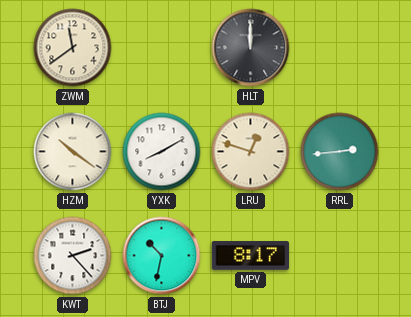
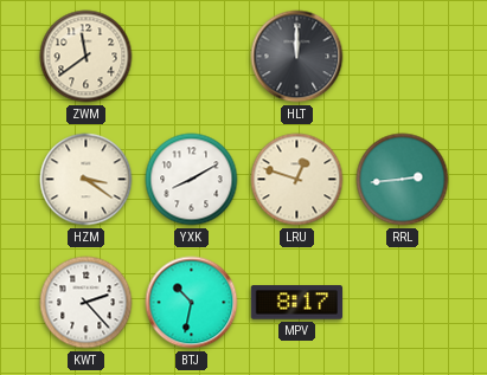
HZM: 10:21 -> 3:21 (86, 180)
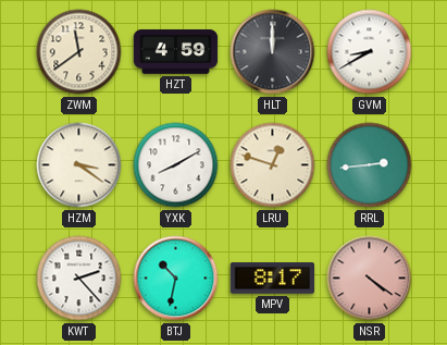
HZT: none -> 4:59 (176, 52)
GVM: none -> 8:40 (370, 52)
NSR: none -> 4:21 (370, 279)
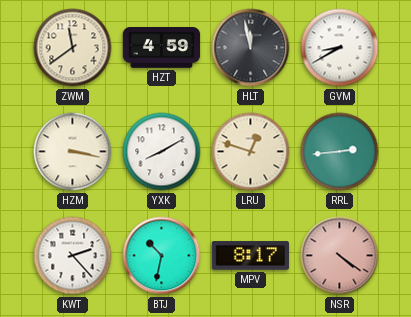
HLT: 12:00 -> 11:58 (251, 48)
HZM: 3:21 -> 3:17 (73, 152)
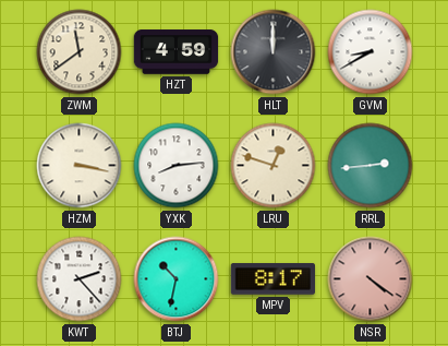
HLT: 11:58 -> 12:00 (274, 52)
YXK: 8:10 -> 8:14 (177, 166)
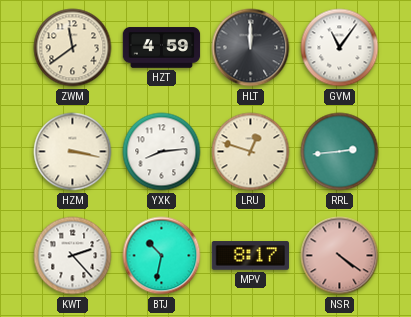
GVM: 8:40 -> 11:06 (340, 48)
